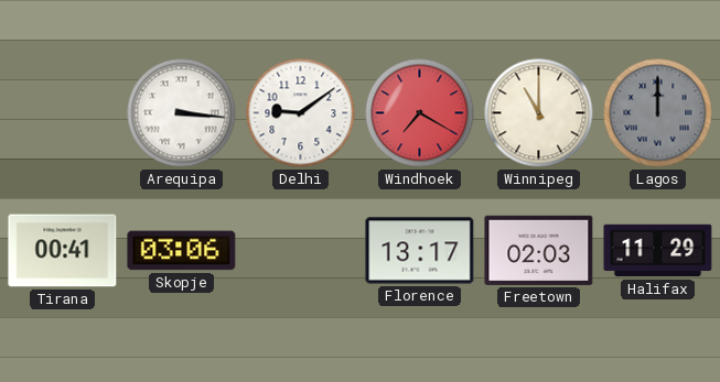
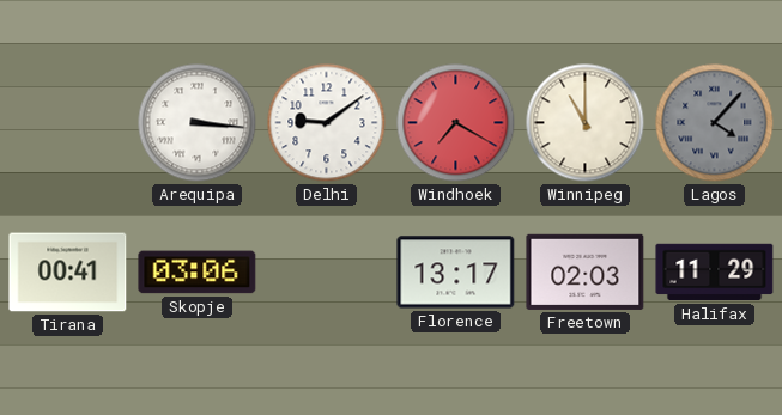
Lagos: 12:00 -> 4:07 (715, 123)
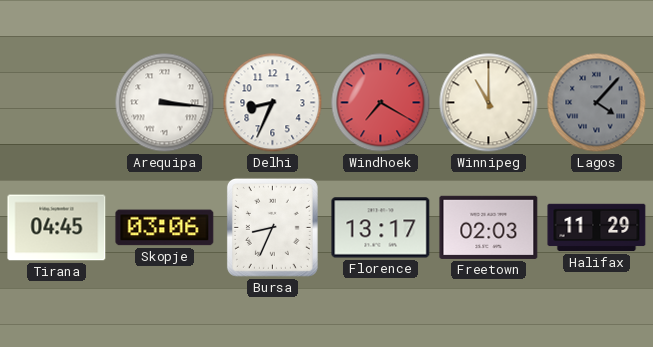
Delhi: 9:09 -> 8:34 (273, 103)
Tirana: 00:41 -> 04:45 (57, 228)
Bursa: none -> 8:34 (272, 227)
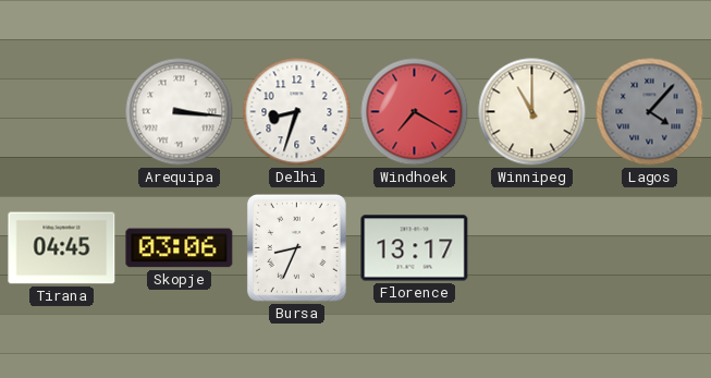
Delhi: 8:34 -> 8:33 (297, 112)
Freetown: 02:03 -> none (489, 227)
Halifax: 11:29 -> none (597, 228)
